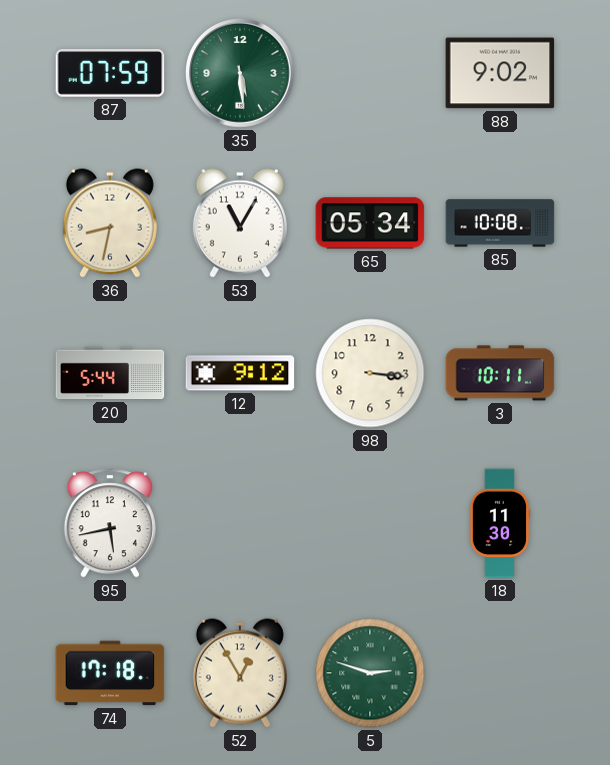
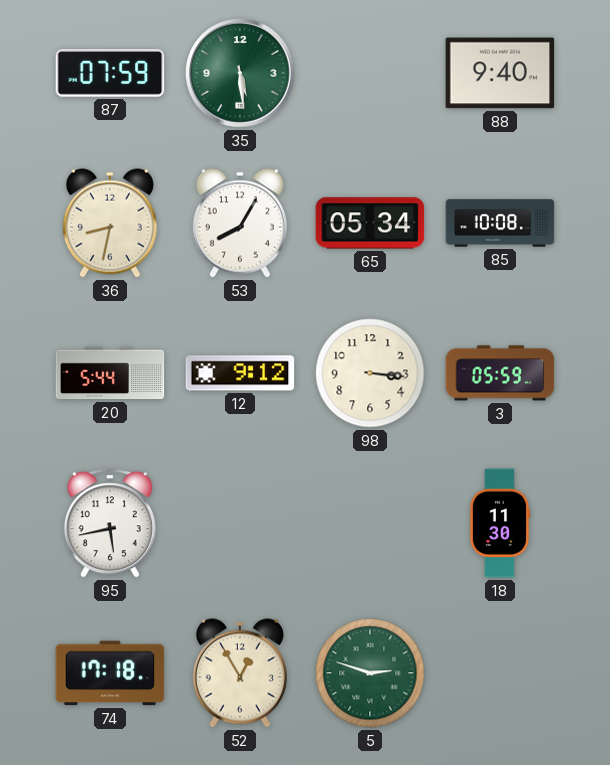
88: 9:02 -> 9:40 (500, 73)
53: 11:05 -> 8:05 (240, 223)
3: 10:11 -> 05:59 (500, 373)
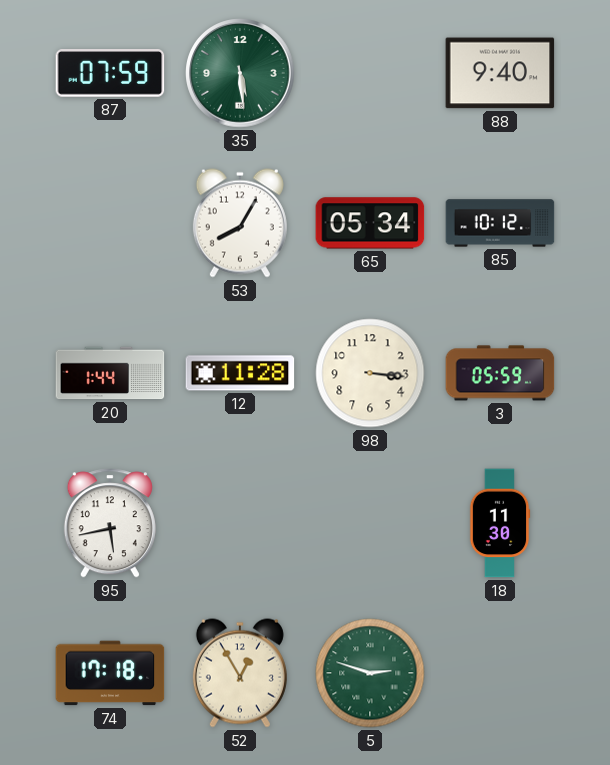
36: 8:32 -> none (110, 223)
85: 10:08 -> 10:12 (500, 223)
20: 5:44 -> 1:44 (110, 373)
12: 9:12 -> 11:28 (240, 373)
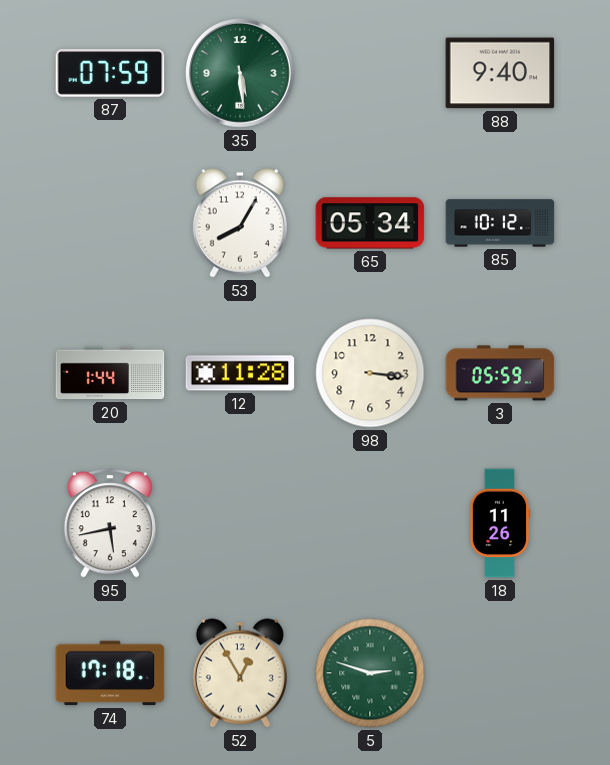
18: 11:30 -> 11:26 (500, 523)
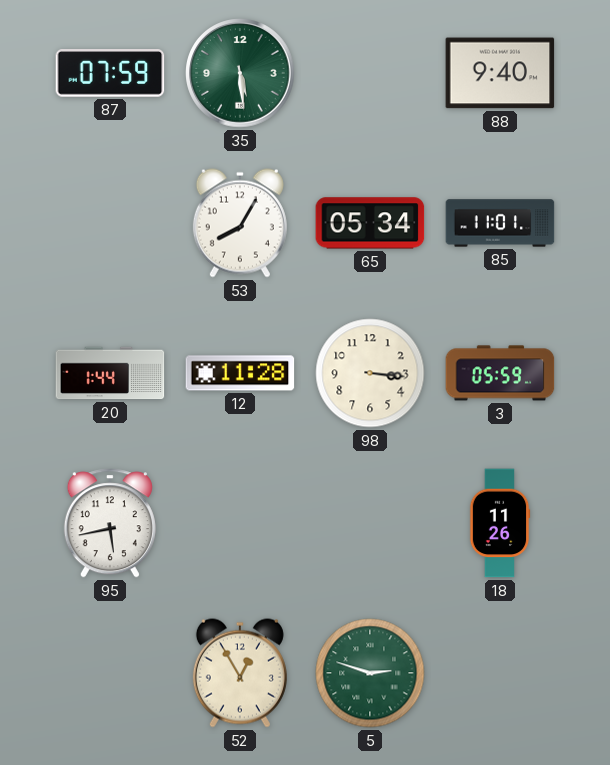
85: 10:12 -> 11:01 (500, 223)
74: 17:18 -> none (110, 673)
